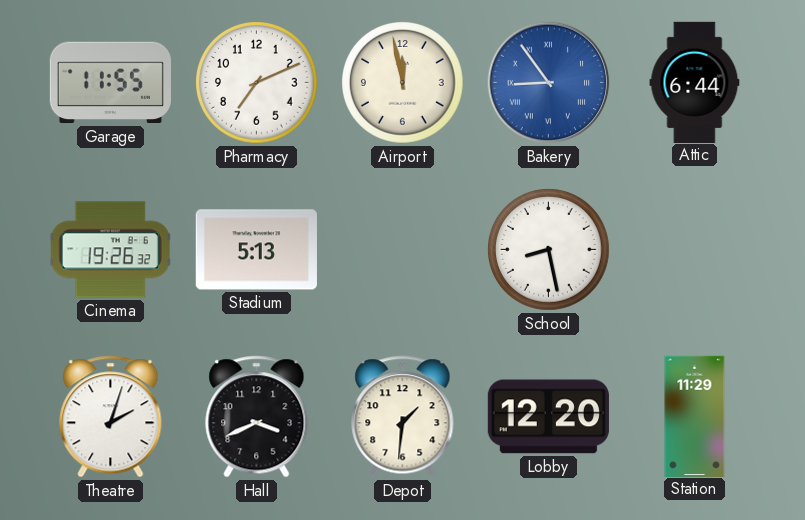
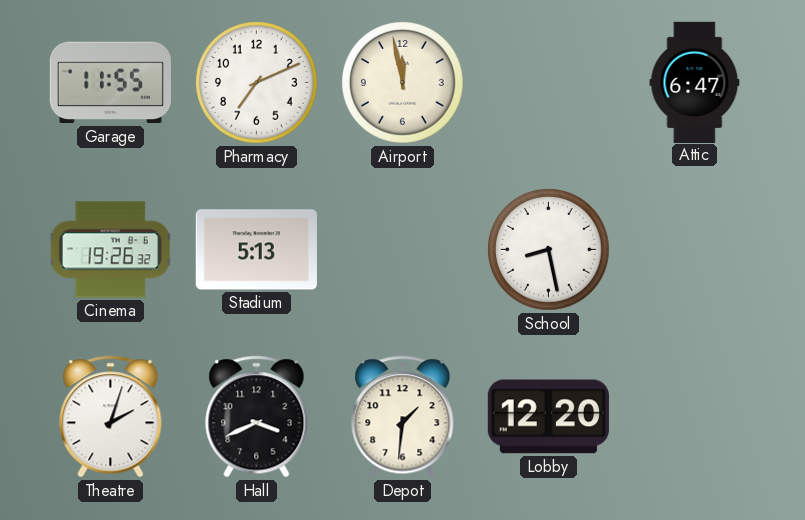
Bakery: 8:54 -> none (549, 83)
Attic: 6:44 -> 6:47 (695, 82)
Station: 11:29 -> none (695, 416)
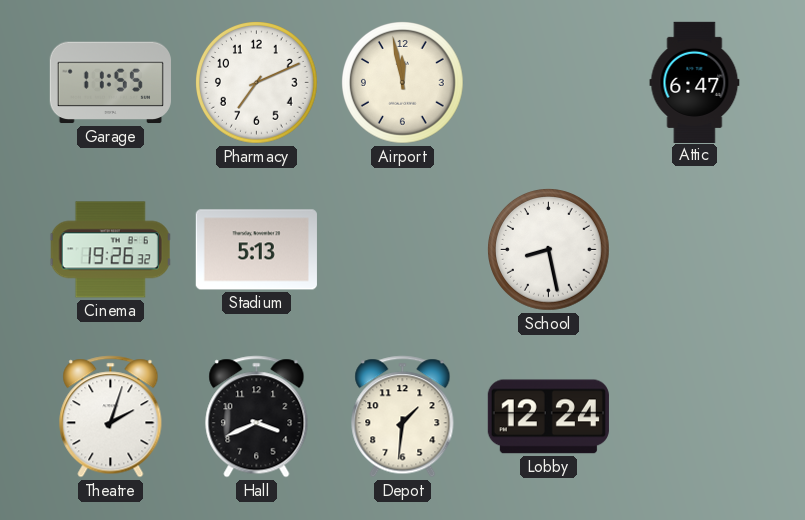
Lobby: 12:20 -> 12:24 (548, 417)
